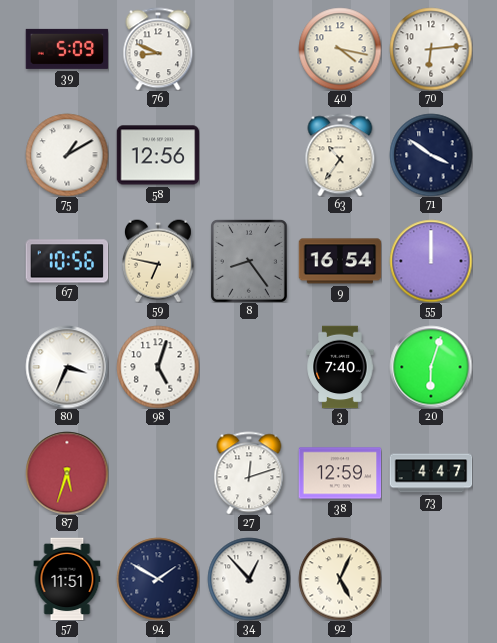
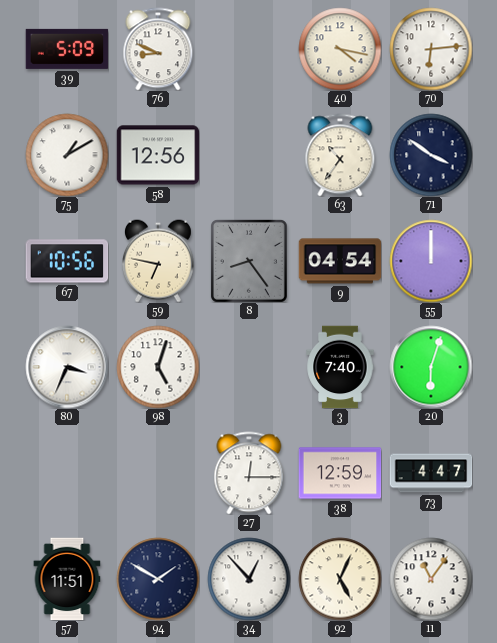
9: 16:54 -> 04:54 (340, 261)
87: 5:33 -> none (67, 473)
27: 12:12 -> 12:15 (249, 473)
11: none -> 11:06 (431, 579)
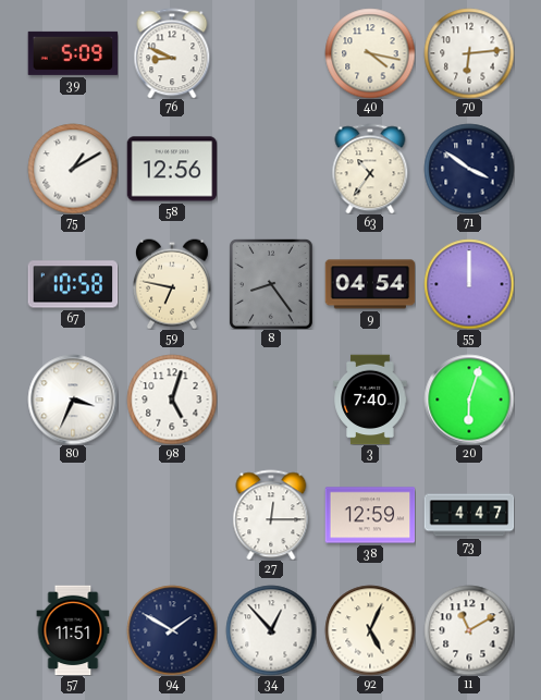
67: 10:56 -> 10:58 (73, 284)
11: 11:06 -> 11:10 (469, 630)
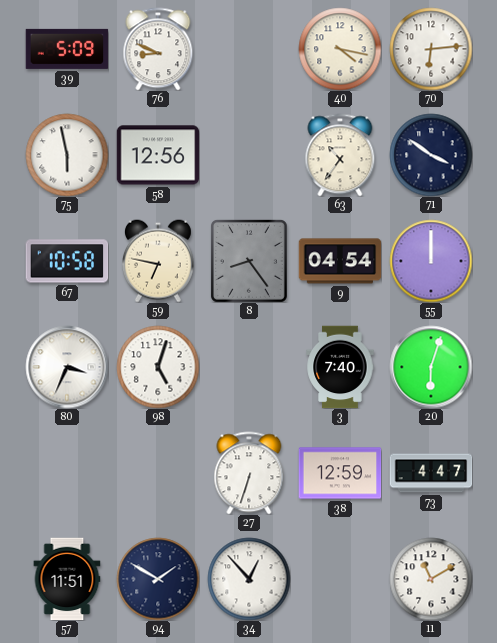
75: 1:10 -> 5:58 (67, 155)
27: 12:15 -> 6:33 (249, 473)
92: 5:04 -> none (370, 630)
